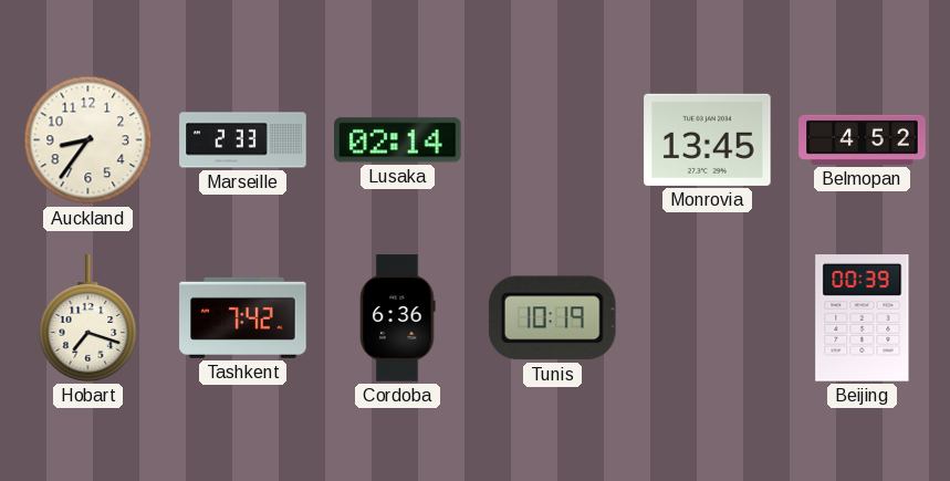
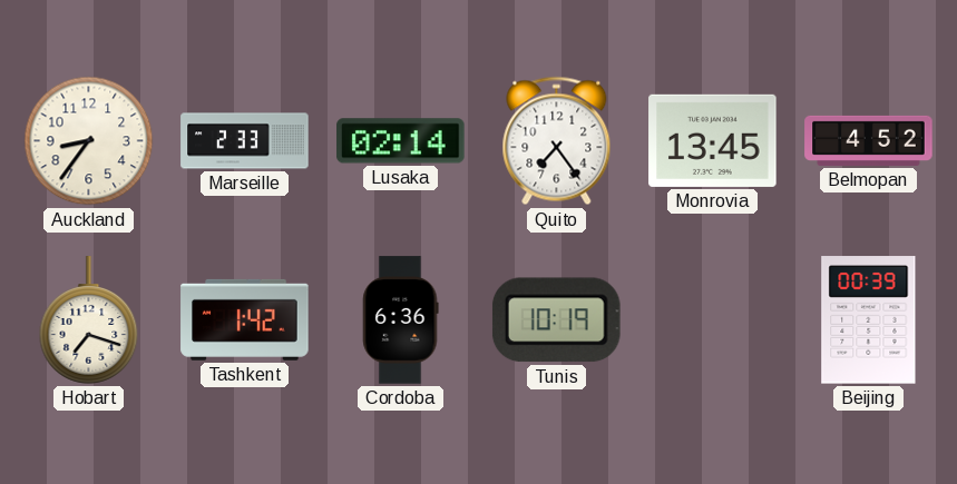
Quito: none -> 7:24 (557, 141)
Tashkent: 7:42 -> 1:42 (245, 319)
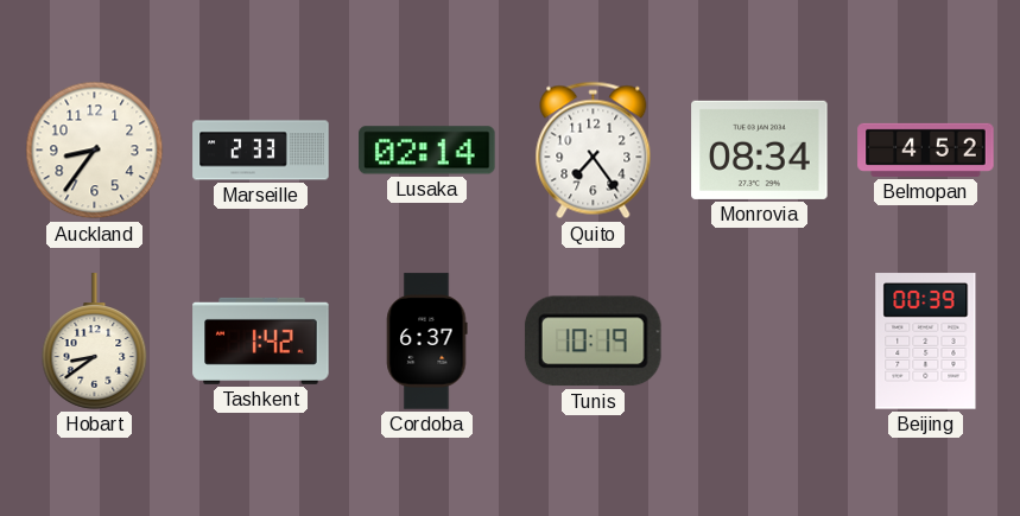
Monrovia: 13:45 -> 08:34 (760, 149)
Hobart: 7:18 -> 8:39 (95, 342)
Cordoba: 6:36 -> 6:37 (427, 342)
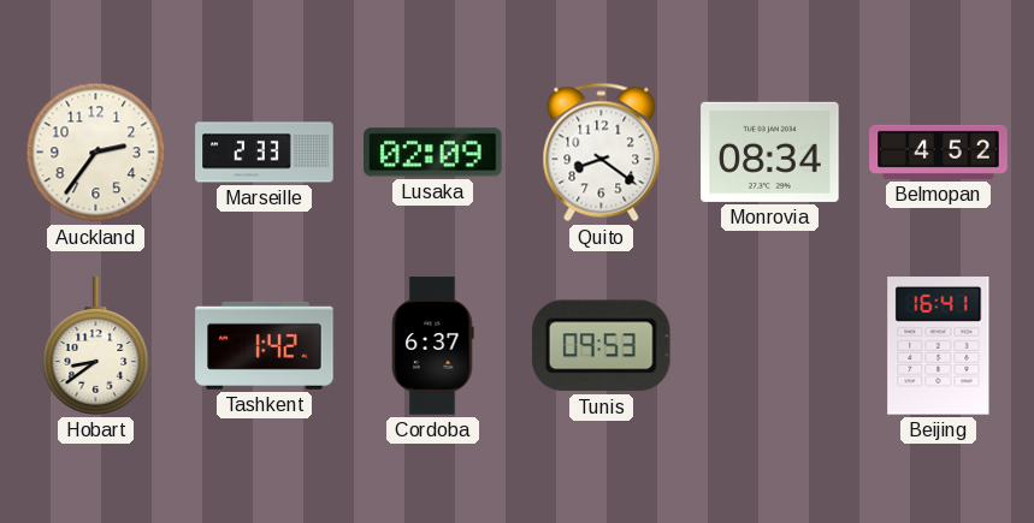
Auckland: 8:36 -> 2:36 (96, 153)
Lusaka: 02:14 -> 02:09 (433, 153)
Quito: 7:24 -> 8:21 (602, 153)
Tunis: 10:19 -> 09:53 (601, 346)
Beijing: 00:39 -> 16:41 (939, 346)
